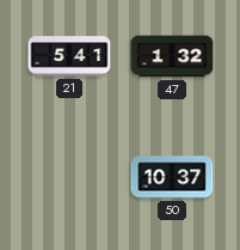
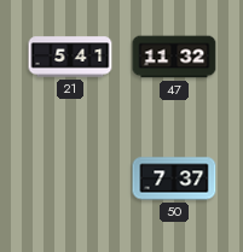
47: 1:32 -> 11:32 (174, 57)
50: 10:37 -> 7:37 (174, 178)
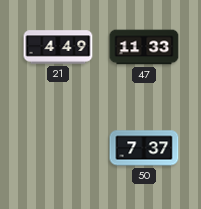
21: 5:41 -> 4:49 (58, 47)
47: 11:32 -> 11:33 (144, 47)
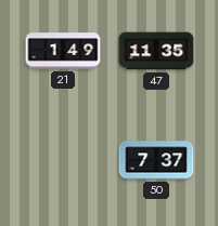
21: 4:49 -> 1:49 (63, 51)
47: 11:33 -> 11:35 (156, 51)
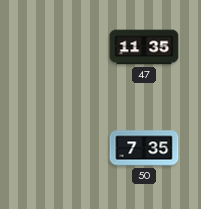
21: 1:49 -> none (63, 51)
50: 7:37 -> 7:35 (144, 148)
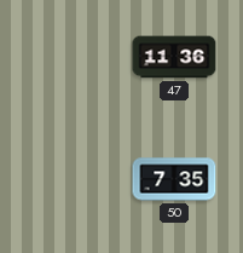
47: 11:35 -> 11:36 (174, 57)
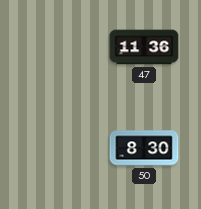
50: 7:35 -> 8:30 (144, 148)
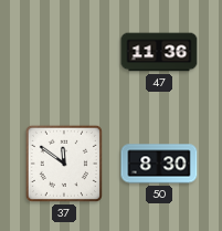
37: none -> 11:51 (64, 164)
